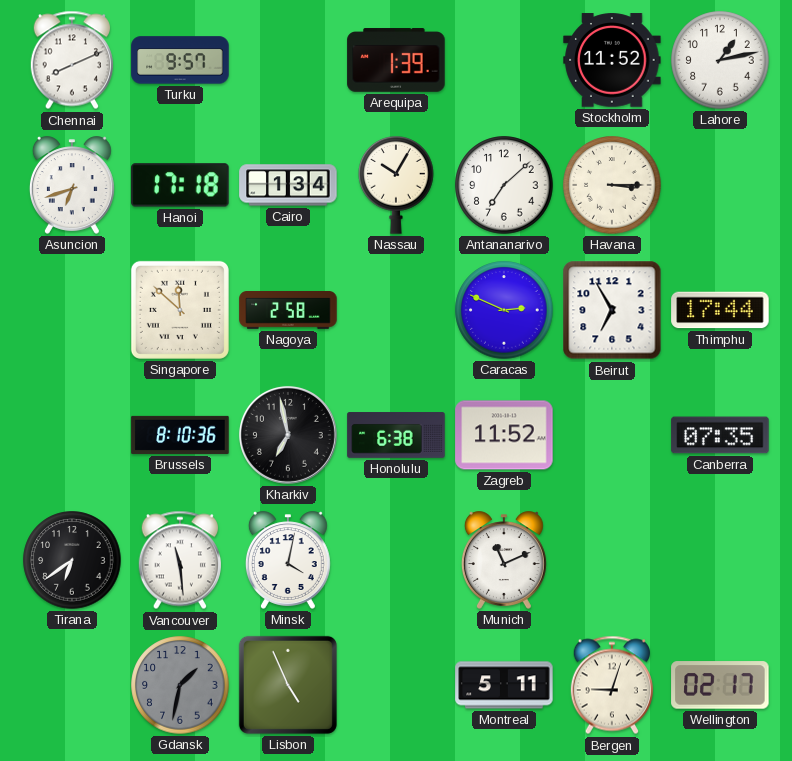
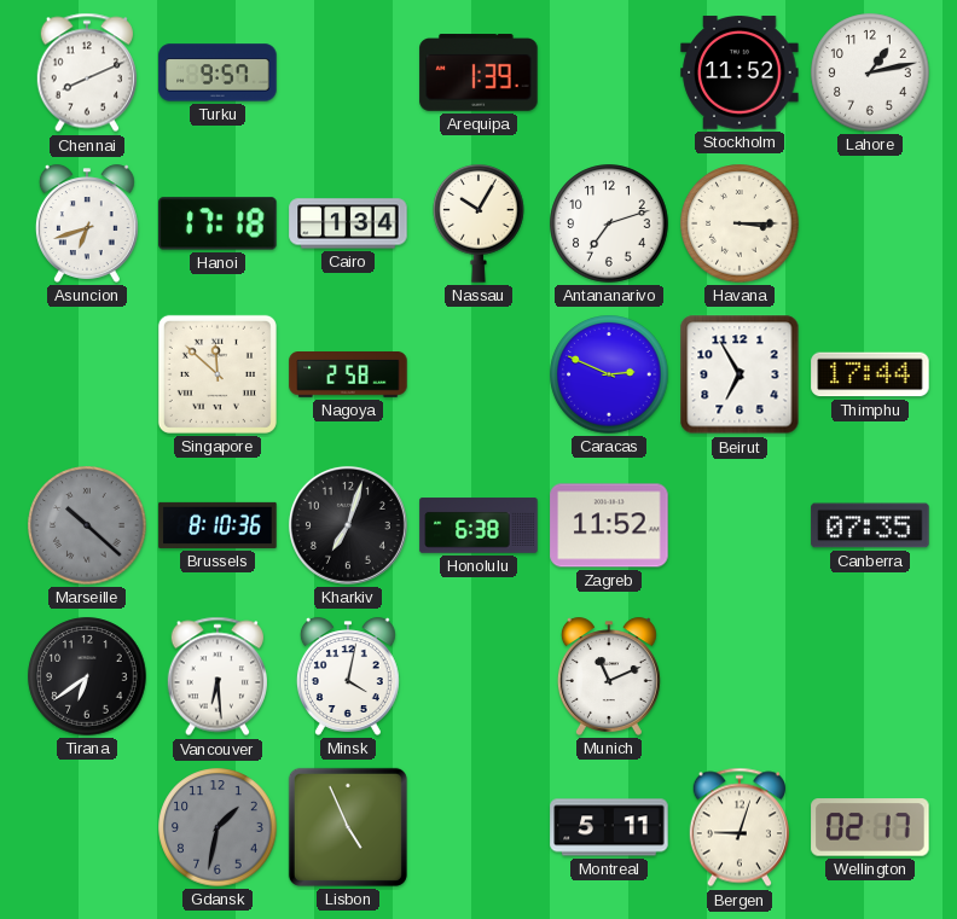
Antananarivo: 7:08 -> 7:12 (609, 223)
Marseille: none -> 10:22 (87, 525)
Kharkiv: 6:58 -> 7:03 (348, 525)
Vancouver: 11:29 -> 6:29 (217, 676)
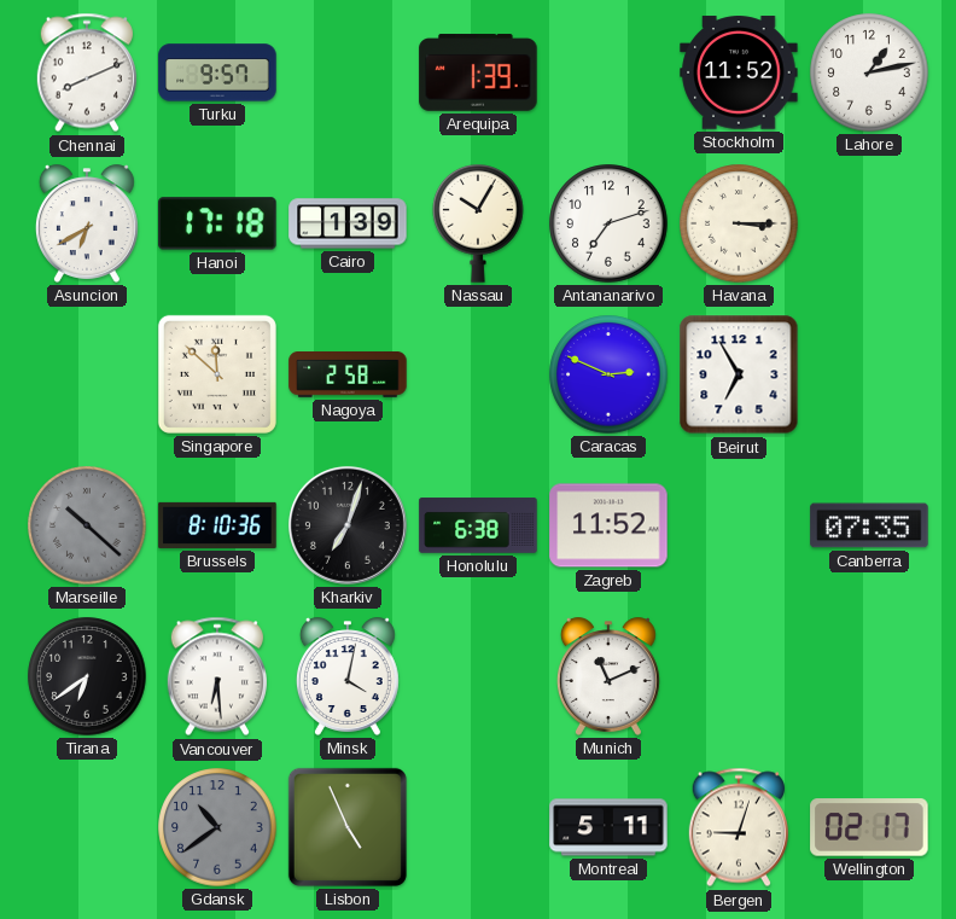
Asuncion: 6:42 -> 6:40 (87, 223)
Cairo: 1:34 -> 1:39 (348, 223)
Thimphu: 17:44 -> none (870, 374)
Gdansk: 1:32 -> 10:39 (217, 827)
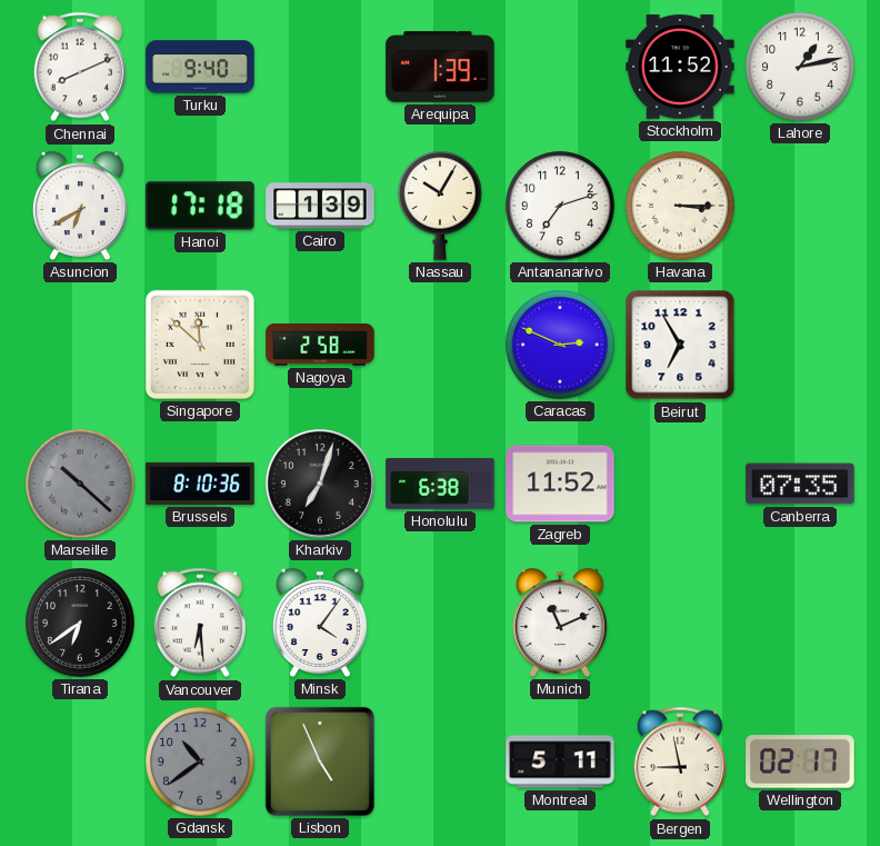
Turku: 9:57 -> 9:40 (200, 67)
Minsk: 4:02 -> 4:06 (320, 623)
Bergen: 9:03 -> 8:58 (680, 762)
